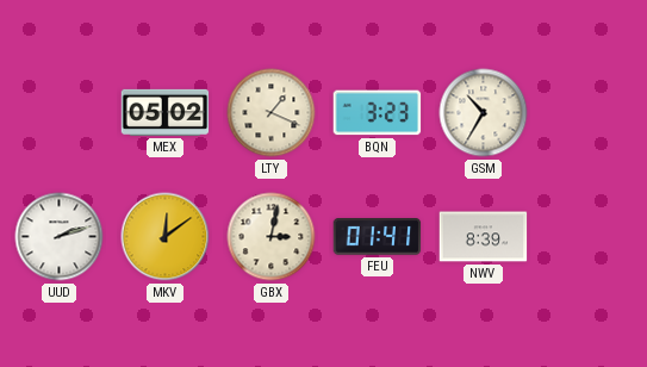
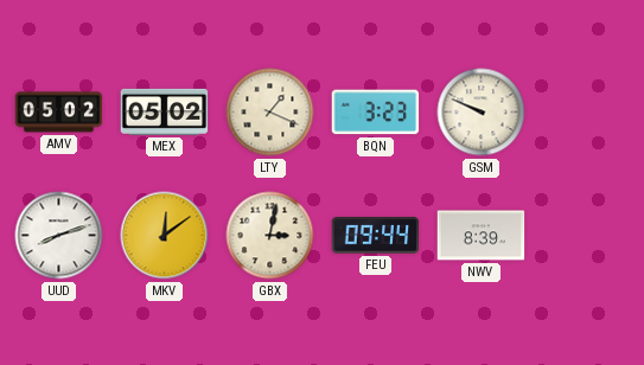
AMV: none -> 05:02 (59, 113)
GSM: 10:35 -> 9:49 (482, 113)
UUD: 2:12 -> 8:12 (59, 236)
FEU: 01:41 -> 09:44 (376, 236)
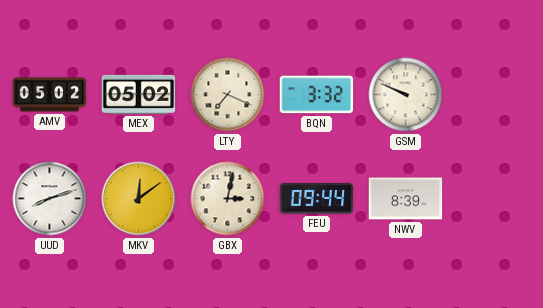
LTY: 1:19 -> 7:19 (228, 95)
BQN: 3:23 -> 3:32 (317, 95)
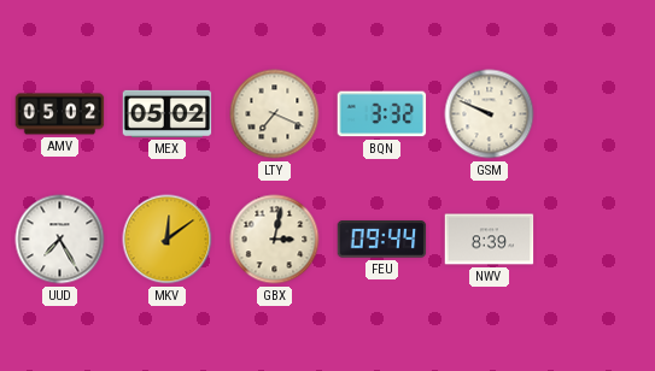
UUD: 8:12 -> 7:25 (60, 240)
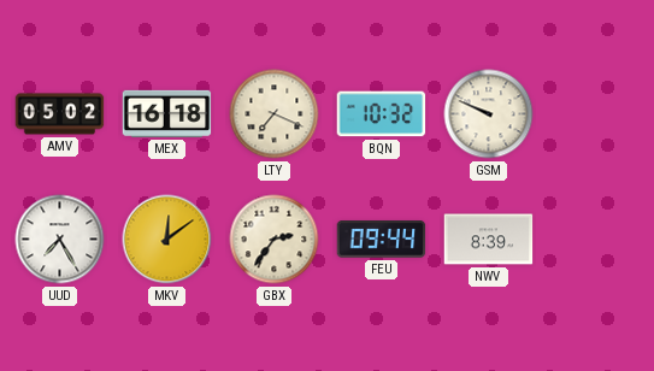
MEX: 05:02 -> 16:18 (167, 113)
BQN: 3:32 -> 10:32 (382, 114)
GBX: 3:02 -> 2:36 (275, 240)
